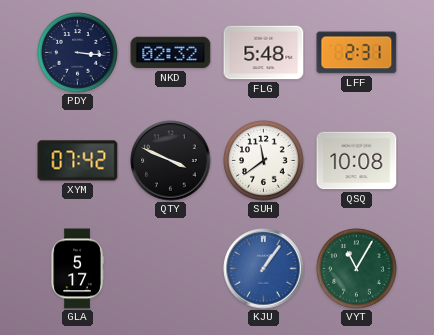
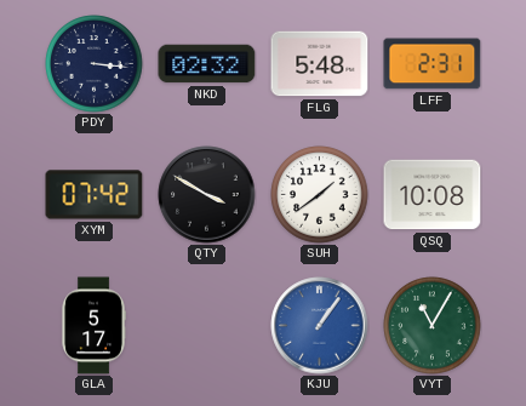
QTY: 3:49 -> 3:50 (207, 195)
SUH: 11:39 -> 1:39 (320, 195)
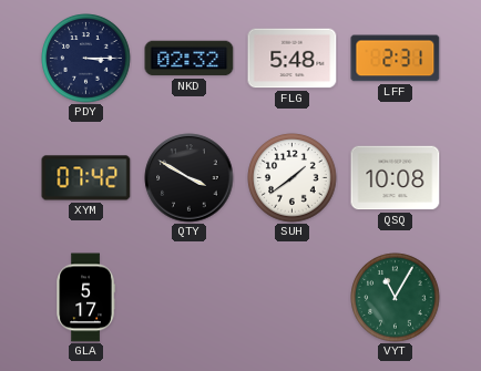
PDY: 3:16 -> 3:15 (86, 59)
KJU: 1:06 -> none (320, 326)
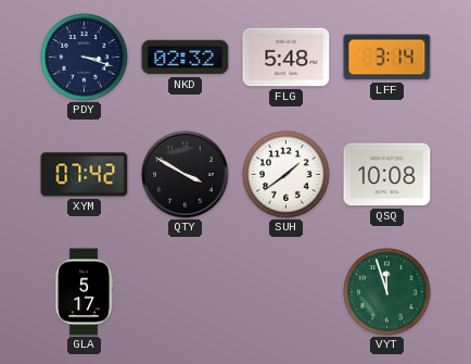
PDY: 3:15 -> 3:18 (85, 58)
LFF: 2:31 -> 3:14 (387, 58)
VYT: 11:05 -> 11:57 (387, 292)
